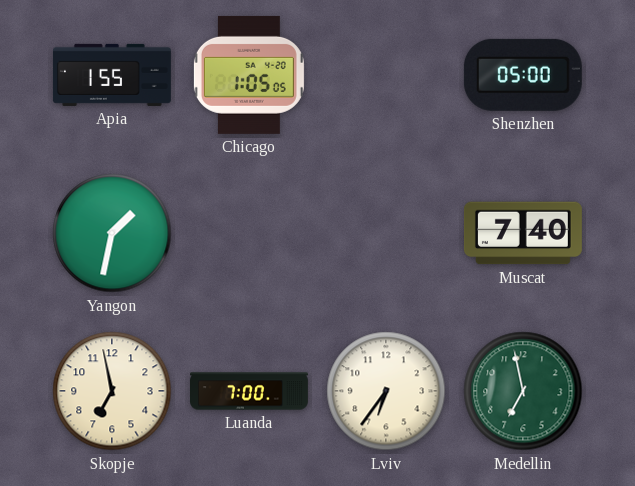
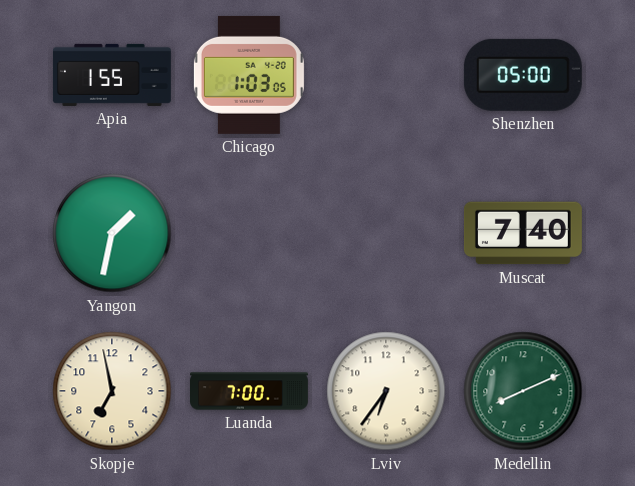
Chicago: 1:05 -> 1:03 (249, 75)
Medellin: 6:58 -> 8:11 (523, 391)
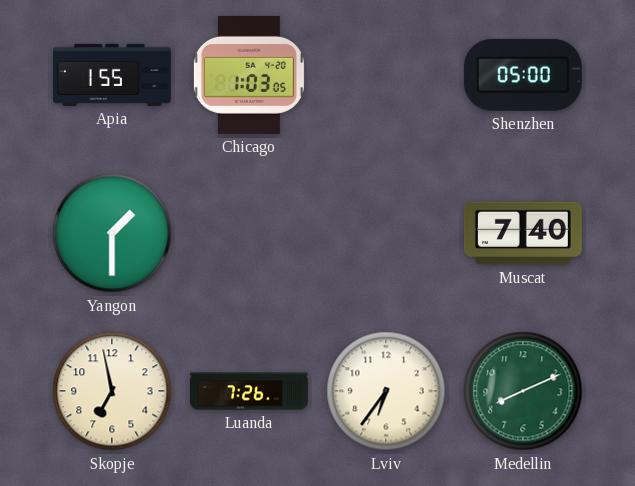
Yangon: 1:32 -> 1:30 (112, 233)
Luanda: 7:00 -> 7:26 (250, 391)
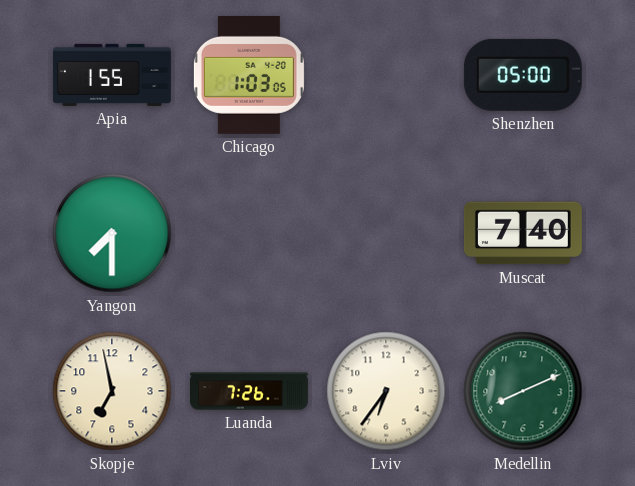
Yangon: 1:30 -> 7:30 (112, 233)
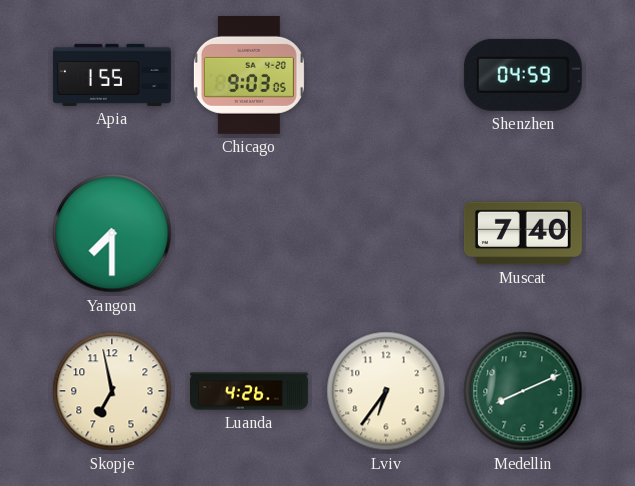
Chicago: 1:03 -> 9:03 (249, 75)
Shenzhen: 05:00 -> 04:59 (523, 75)
Luanda: 7:26 -> 4:26 (250, 391)
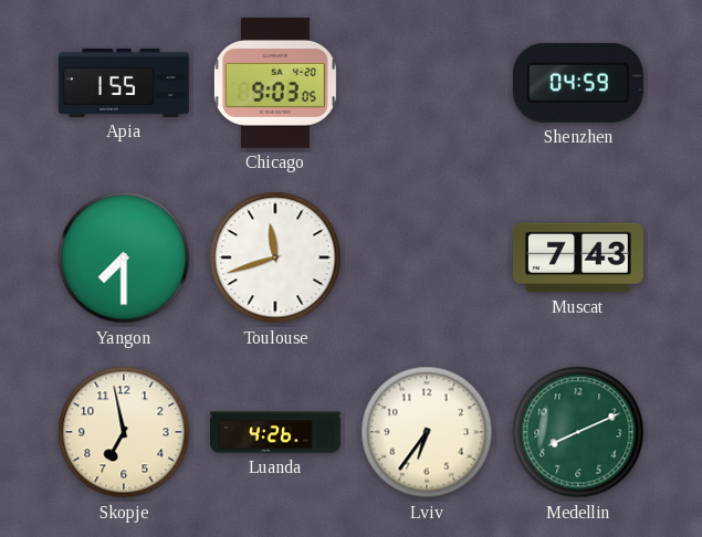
Toulouse: none -> 11:42 (275, 257)
Muscat: 7:40 -> 7:43 (578, 257)
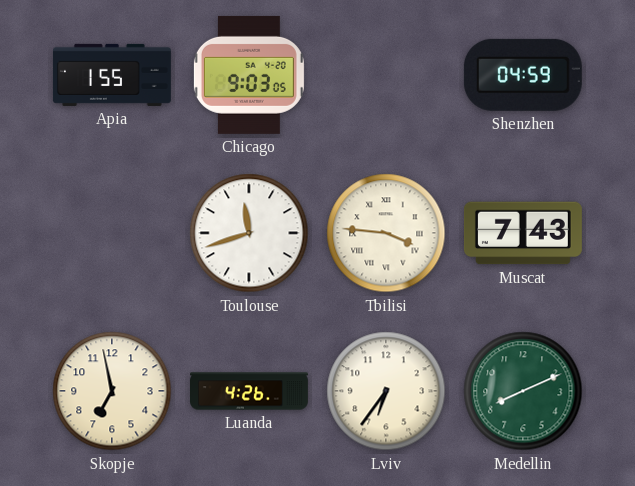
Yangon: 7:30 -> none (124, 257)
Tbilisi: none -> 3:46 (386, 233)
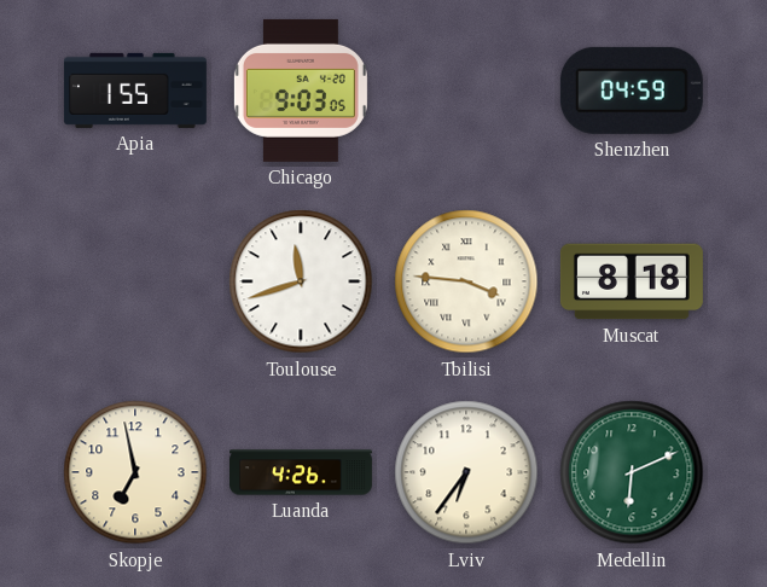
Muscat: 7:43 -> 8:18 (632, 281)
Medellin: 8:11 -> 6:11 (632, 472)
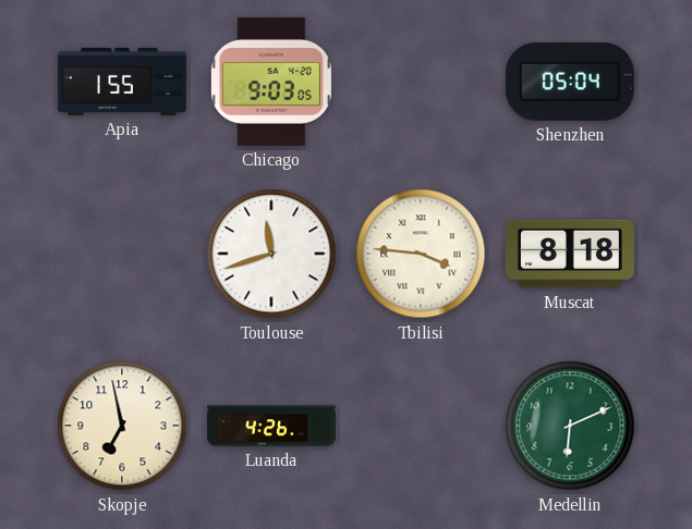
Shenzhen: 04:59 -> 05:04 (570, 82)
Lviv: 6:36 -> none (466, 472)
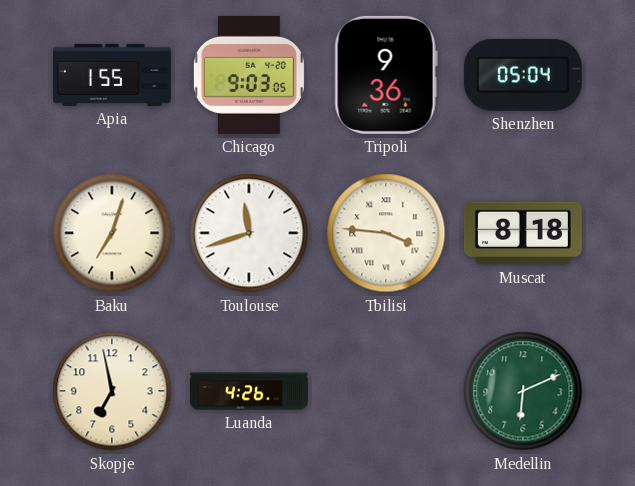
Tripoli: none -> 9:36 (386, 75)
Baku: none -> 7:03 (112, 233)
